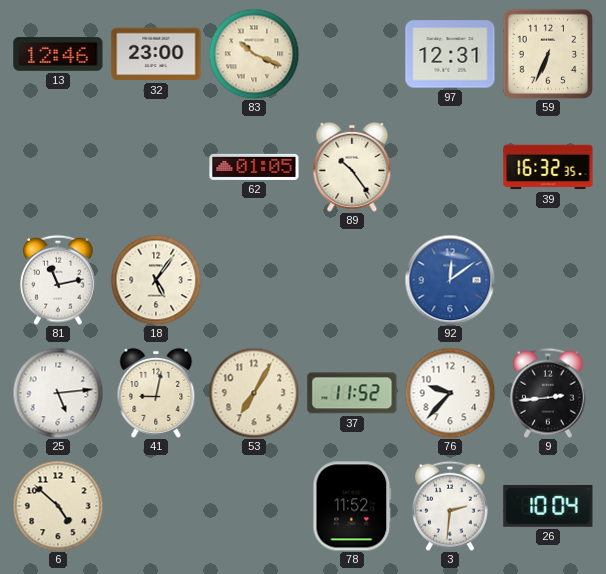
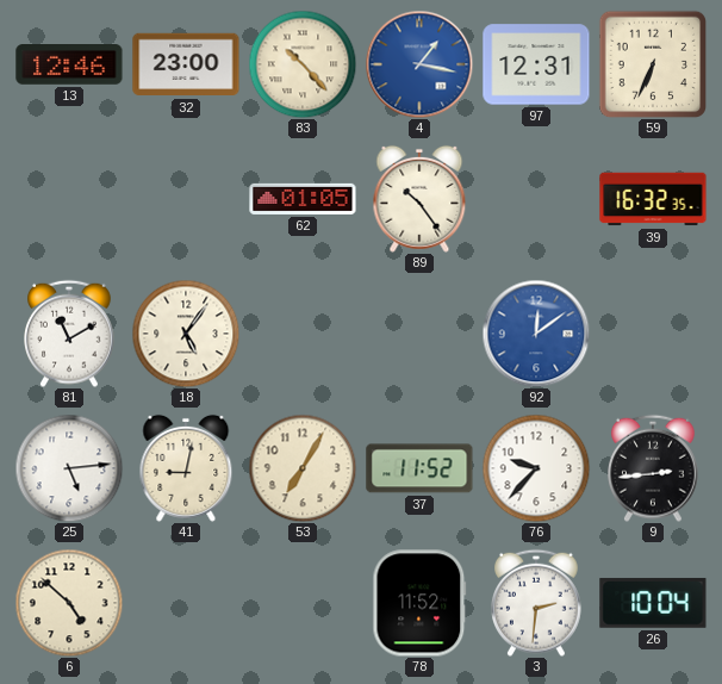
83: 10:19 -> 10:23 (303, 64)
4: none -> 1:17 (419, 64)
81: 11:13 -> 11:10 (70, 334)
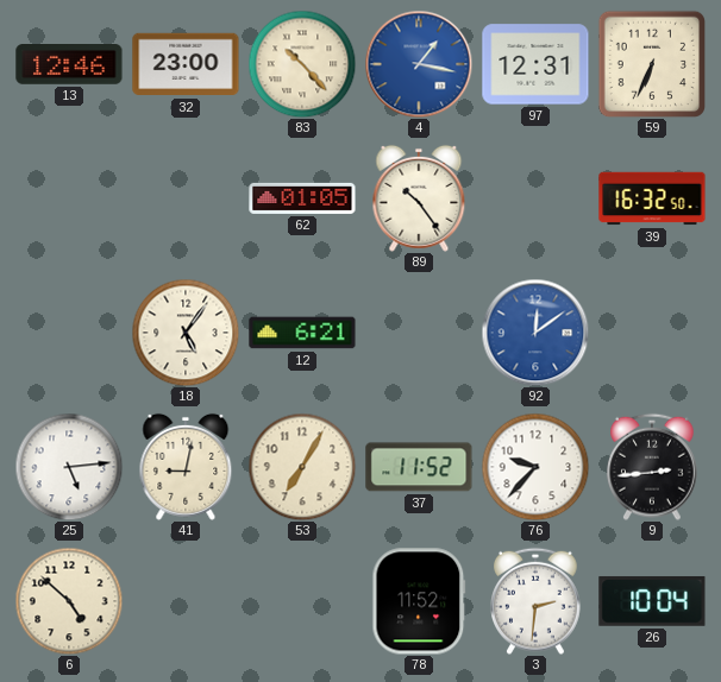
39: 16:32:35 -> 16:32:50 (652, 198)
81: 11:10 -> none (70, 334)
12: none -> 6:21 (302, 333)
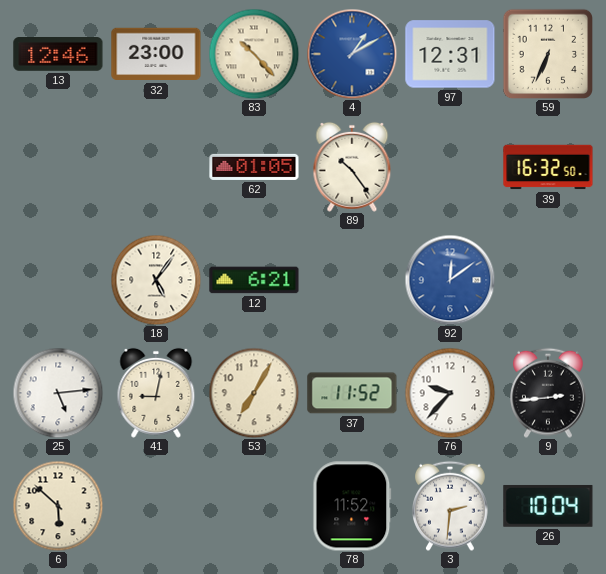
4: 1:17 -> 1:10 (352, 54)
6: 4:52 -> 5:52 (58, 506)
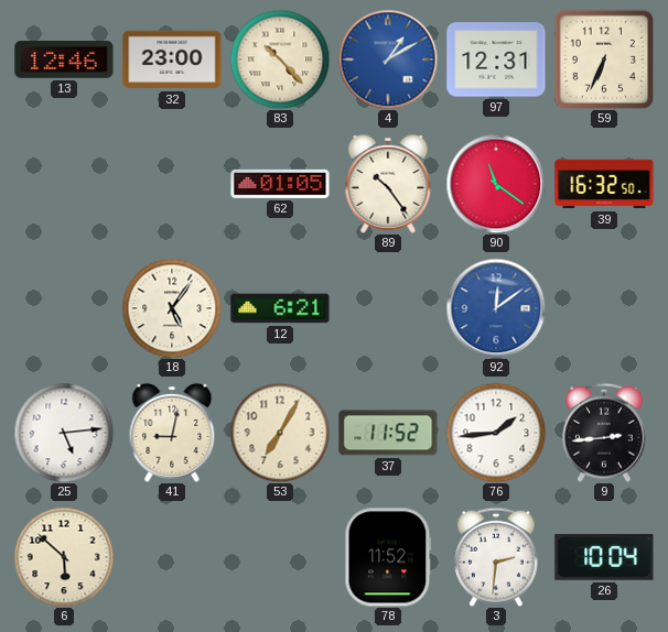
90: none -> 11:21 (496, 184)
76: 9:37 -> 1:44 (496, 433)
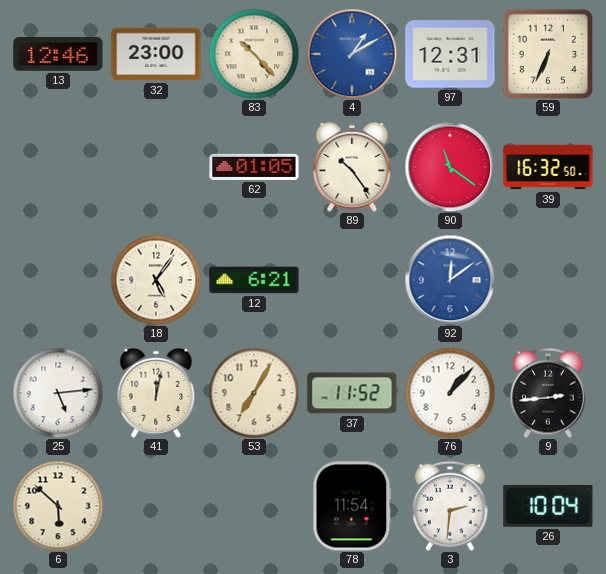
41: 9:02 -> 12:02 (156, 393)
76: 1:44 -> 1:07 (450, 393)
78: 11:52 -> 11:54 (352, 506)
